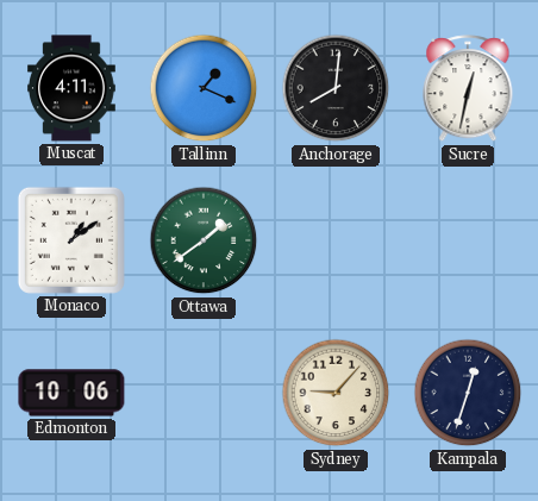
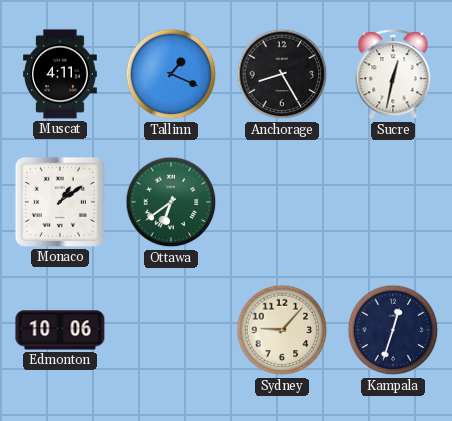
Anchorage: 8:01 -> 8:25 (282, 74)
Ottawa: 1:39 -> 6:39 (171, 202)
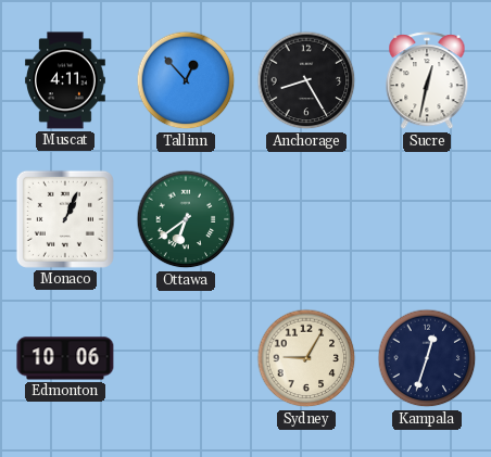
Tallinn: 1:19 -> 12:53 (186, 80)
Monaco: 1:09 -> 1:04 (65, 219)
Sydney: 9:07 -> 9:05 (306, 358)
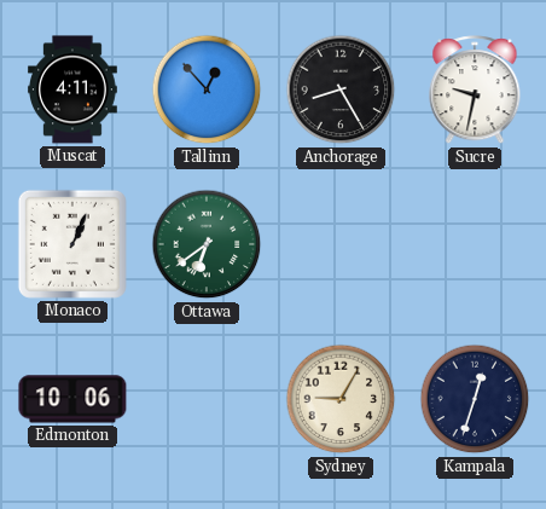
Sucre: 12:32 -> 9:32 (475, 91)
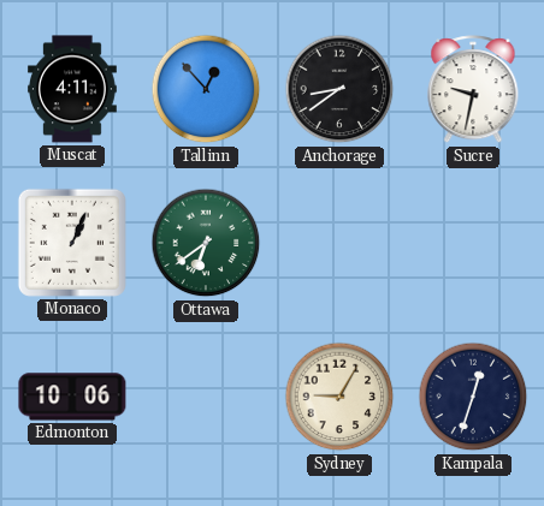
Anchorage: 8:25 -> 8:39 (339, 89)
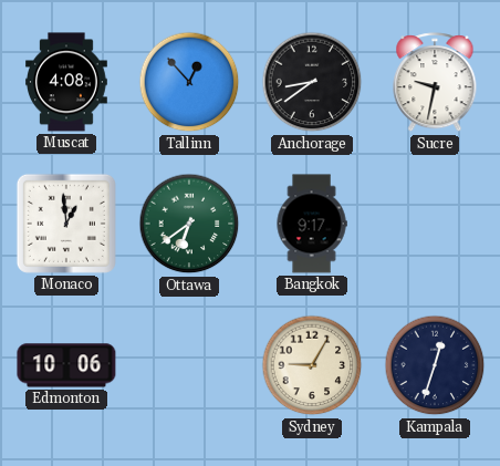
Muscat: 4:11 -> 4:08 (67, 82)
Monaco: 1:04 -> 12:59 (66, 224)
Bangkok: none -> 9:17 (312, 224)
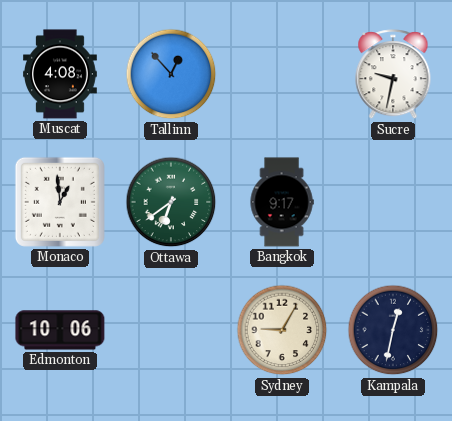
Anchorage: 8:39 -> none (312, 82)
Kampala: 12:33 -> 12:32 (393, 330)
